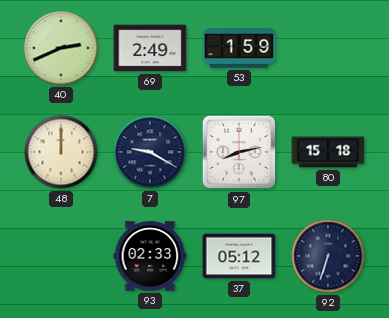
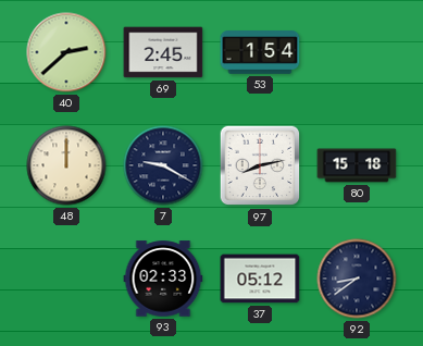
40: 2:41 -> 2:38 (66, 52)
69: 2:49 -> 2:45 (163, 52)
53: 1:59 -> 1:54 (260, 52)
92: 6:33 -> 8:39 (357, 279)
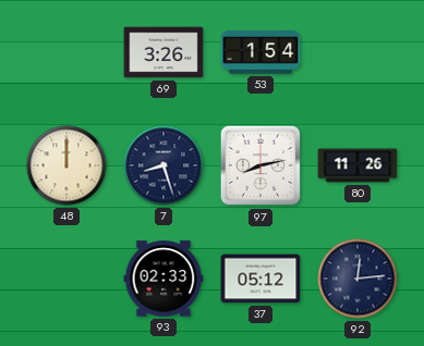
40: 2:38 -> none (66, 52)
69: 2:45 -> 3:26 (163, 52)
7: 9:20 -> 8:27 (163, 165)
80: 15:18 -> 11:26 (358, 165)
92: 8:39 -> 12:14 (358, 279)
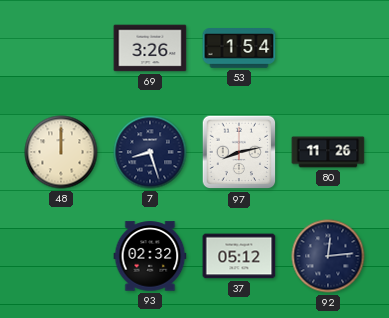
93: 02:33 -> 02:32 (150, 256)
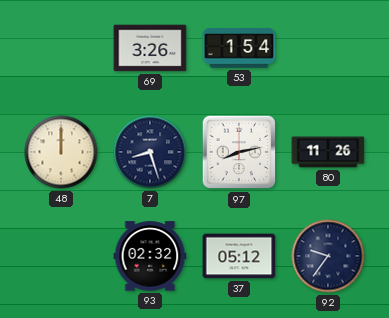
92: 12:14 -> 9:36 (328, 256)
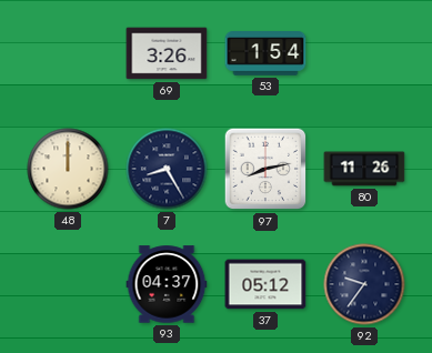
7: 8:27 -> 8:25 (167, 169)
93: 02:32 -> 04:37 (167, 284)
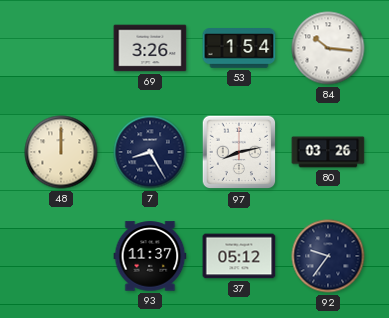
84: none -> 10:16 (328, 48)
80: 11:26 -> 03:26 (328, 152)
93: 04:37 -> 11:37 (150, 256)
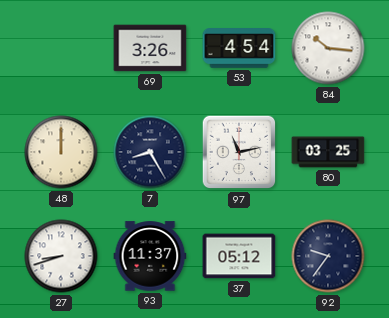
53: 1:54 -> 4:54 (239, 48)
97: 8:13 -> 11:13 (239, 152)
80: 03:26 -> 03:25 (328, 152)
27: none -> 8:42 (61, 256)
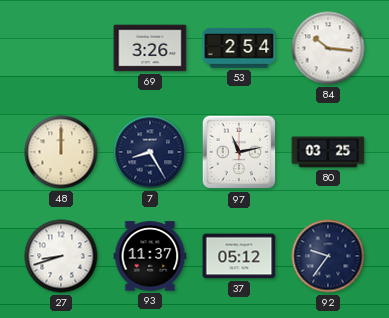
53: 4:54 -> 2:54 (239, 48)
